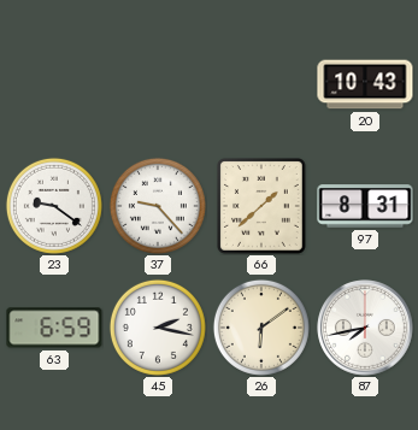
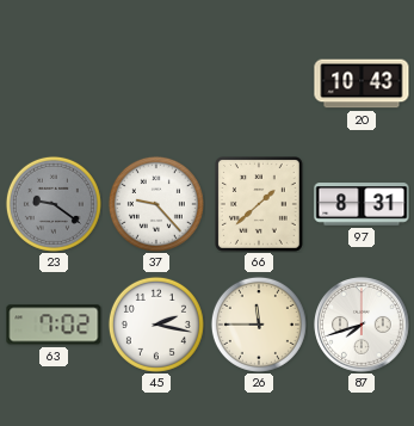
23 dial: white -> grey (54, 204)
63: 6:59 -> 7:02 (54, 325)
26: 6:09 -> 11:45 (259, 325)
87: 7:43 -> 7:42 (362, 325)
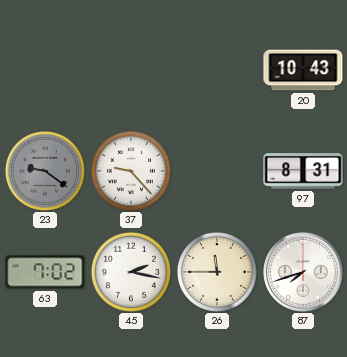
66: 1:38 -> none (260, 205)
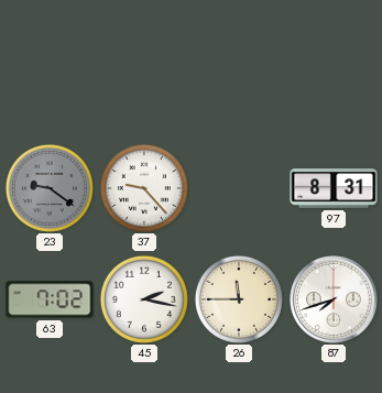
20: 10:43 -> none (303, 70)
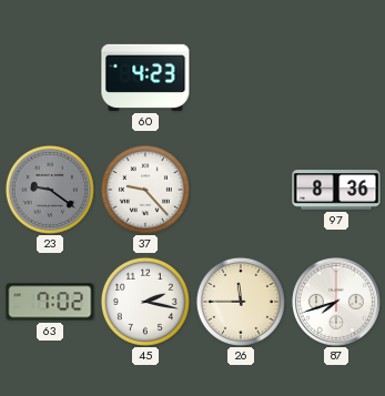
60: none -> 4:23 (145, 78)
97: 8:31 -> 8:36 (336, 190)
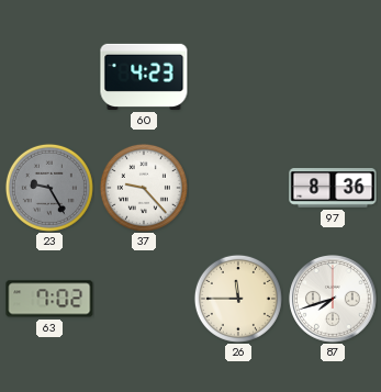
23: 9:21 -> 9:25 (49, 188)
45: 2:17 -> none (145, 302)
